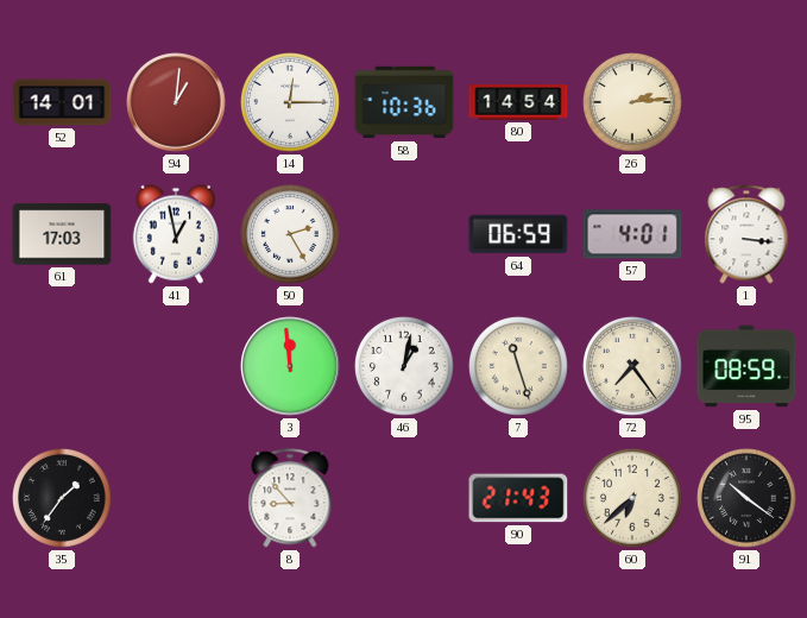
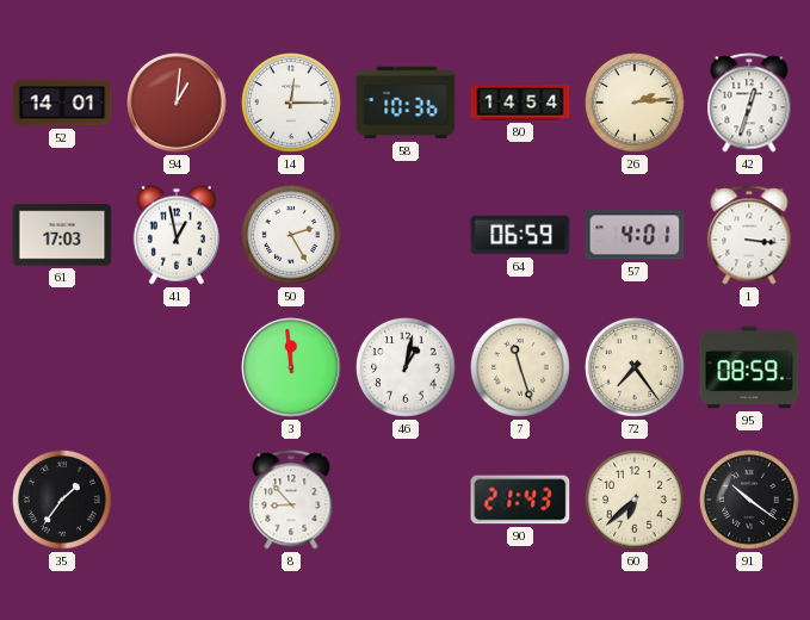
42: none -> 12:33 (749, 103)
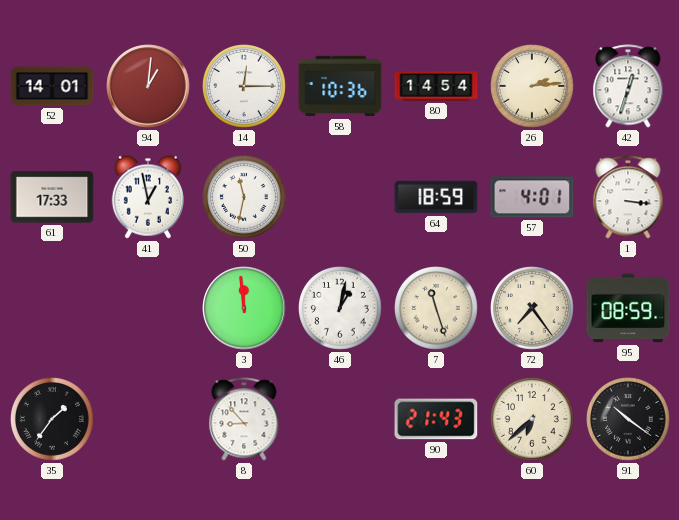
61: 17:03 -> 17:33 (52, 197)
50: 2:25 -> 11:32 (245, 198)
64: 06:59 -> 18:59 (436, 197)
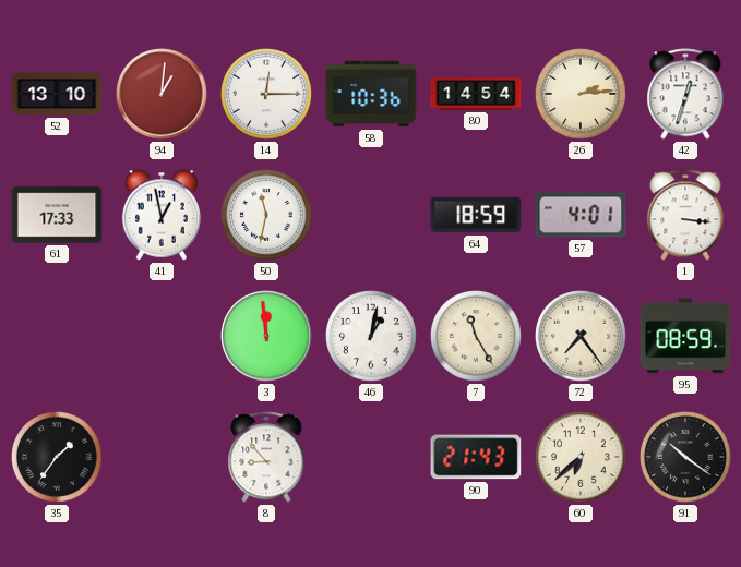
52: 14:01 -> 13:10 (57, 94)
7: 11:27 -> 11:25 (477, 337)
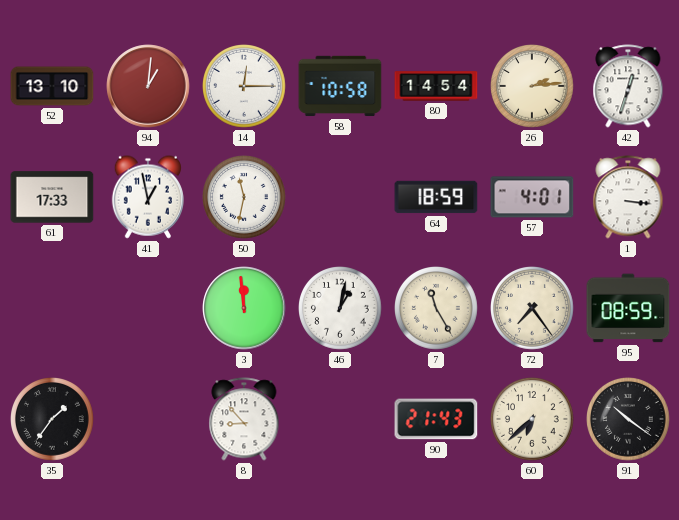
58: 10:36 -> 10:58 (340, 86)
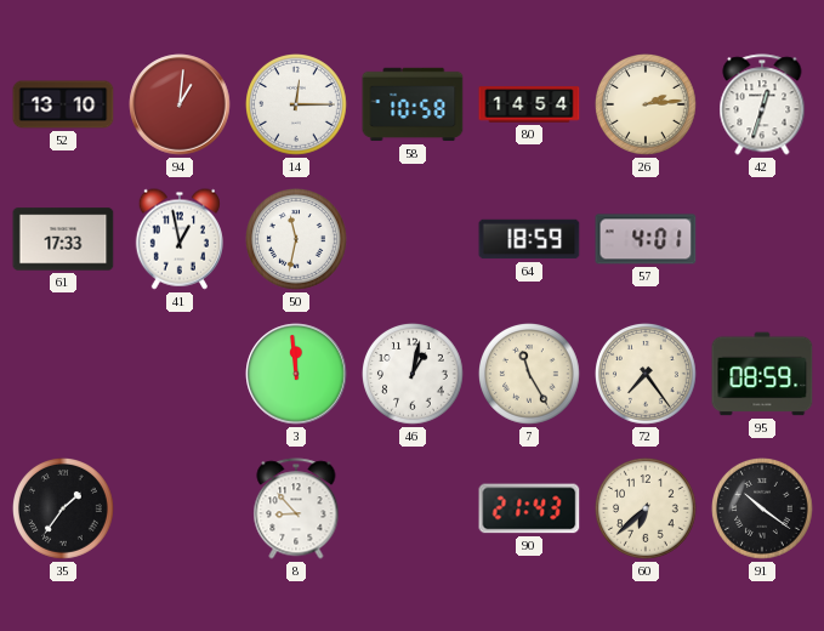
1: 3:16 -> none (628, 197)
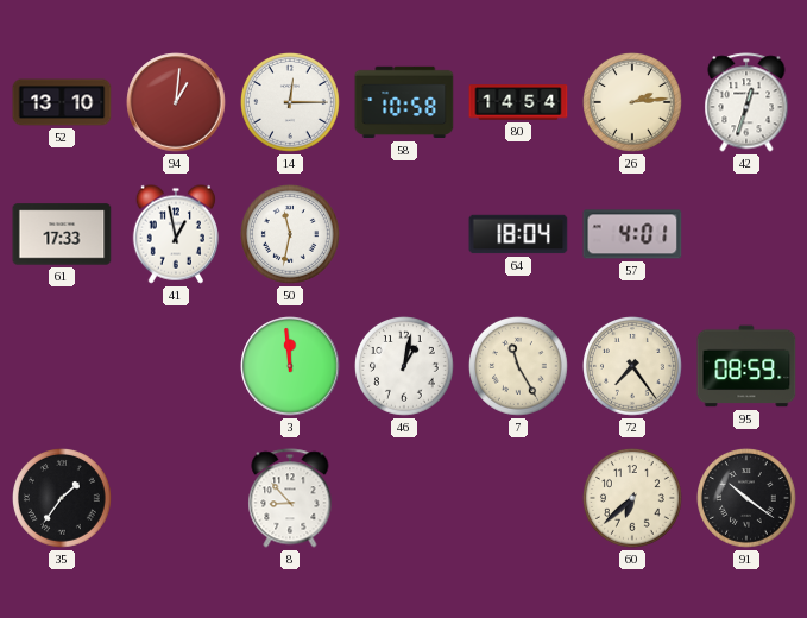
64: 18:59 -> 18:04 (518, 234)
90: 21:43 -> none (529, 508)
